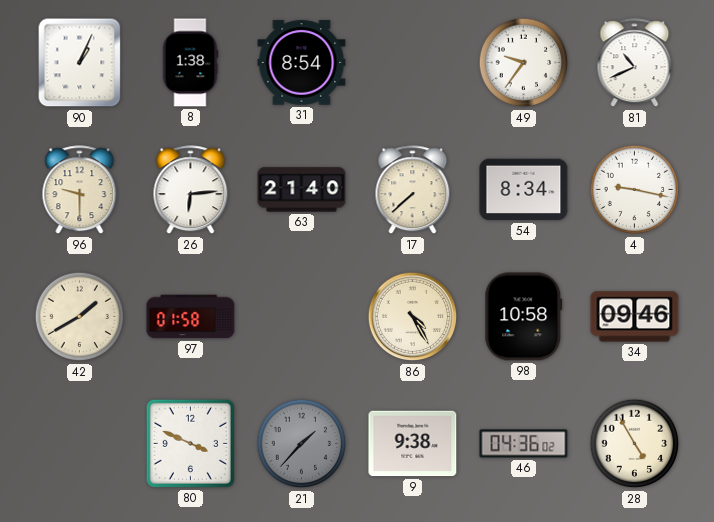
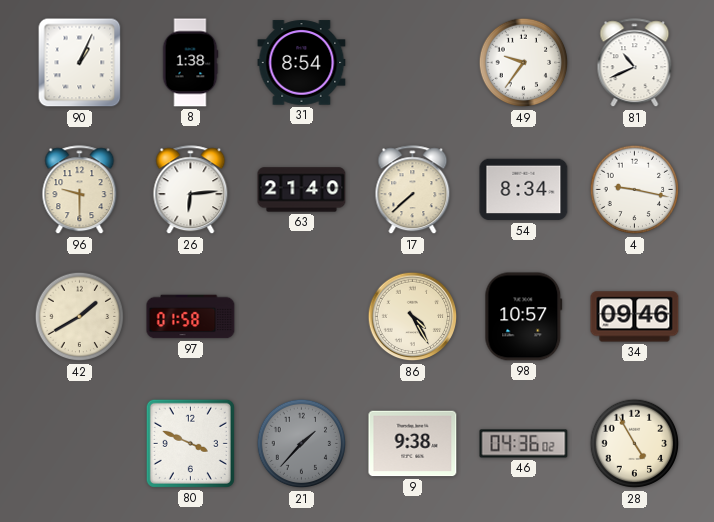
98: 10:58 -> 10:57 (524, 317)
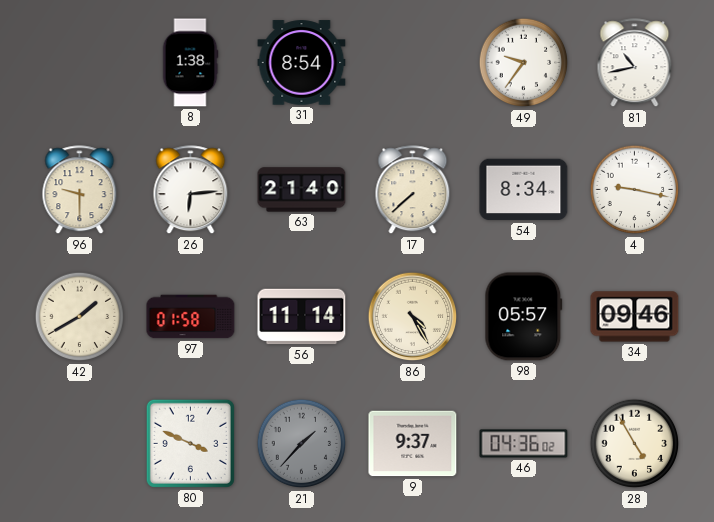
90: 1:04 -> none (80, 63)
81: 10:41 -> 10:43 (635, 63)
56: none -> 11:14 (302, 317)
98: 10:57 -> 05:57 (524, 317)
9: 9:38 -> 9:37 (413, 444)
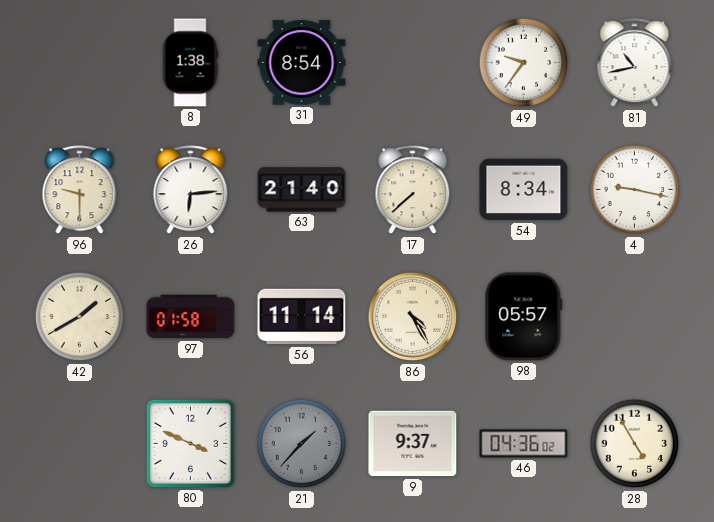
34: 09:46 -> none (635, 317)
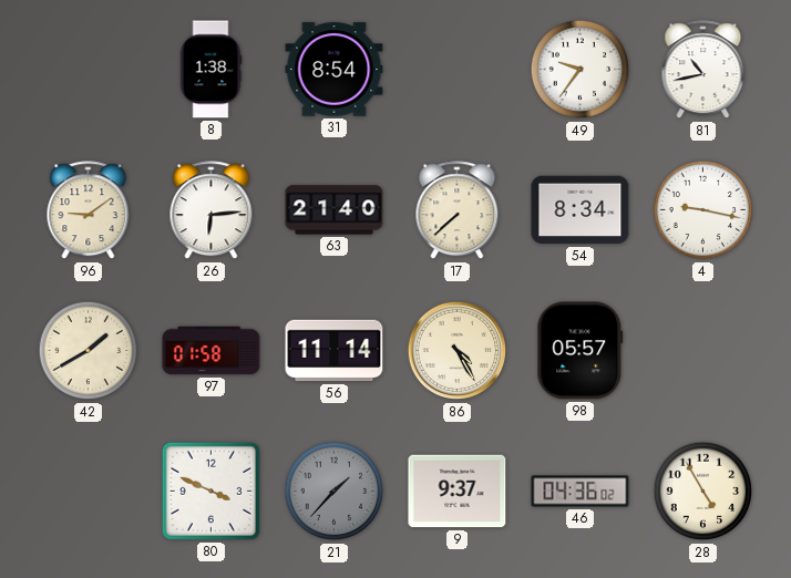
96: 9:30 -> 9:09 (89, 210)
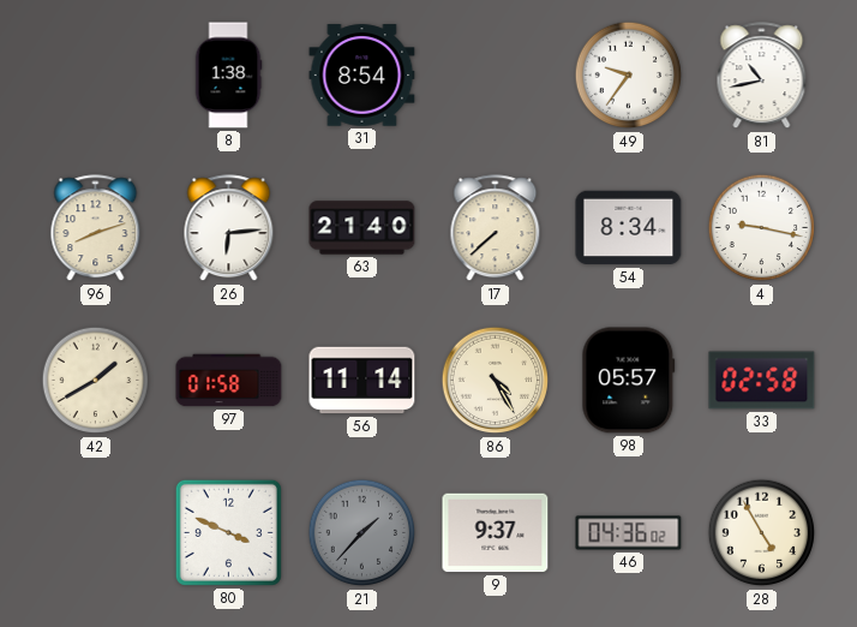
96: 9:09 -> 8:12 (96, 228)
33: none -> 02:58 (762, 381)
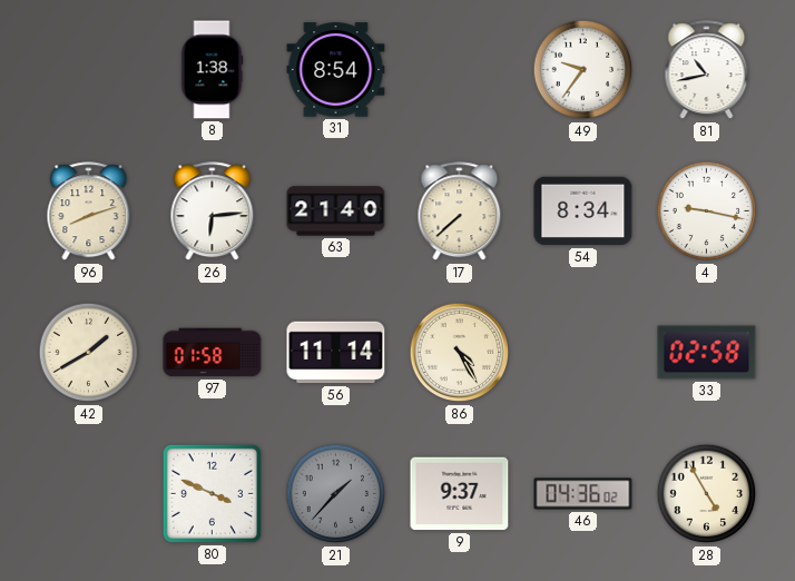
98: 05:57 -> none (629, 381)
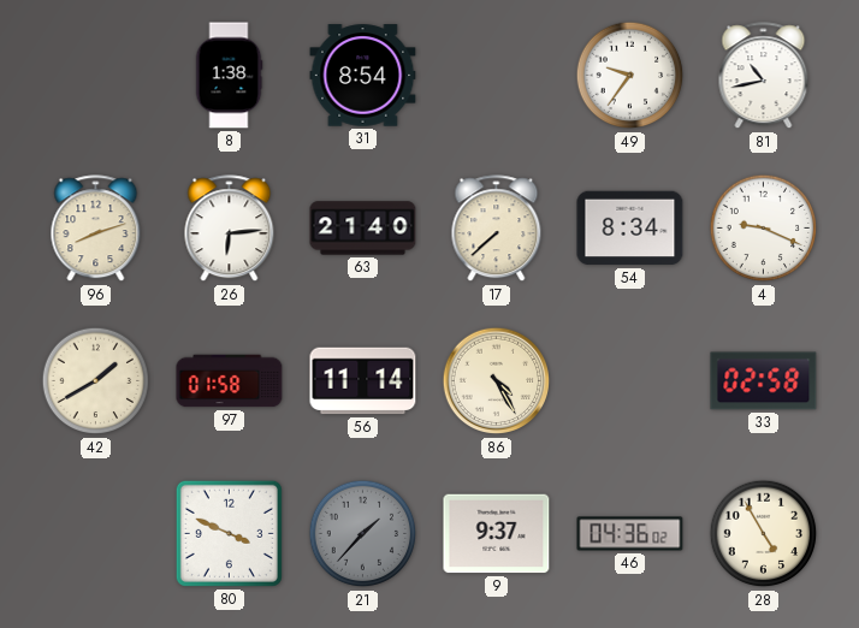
4: 9:17 -> 9:19 (764, 229)
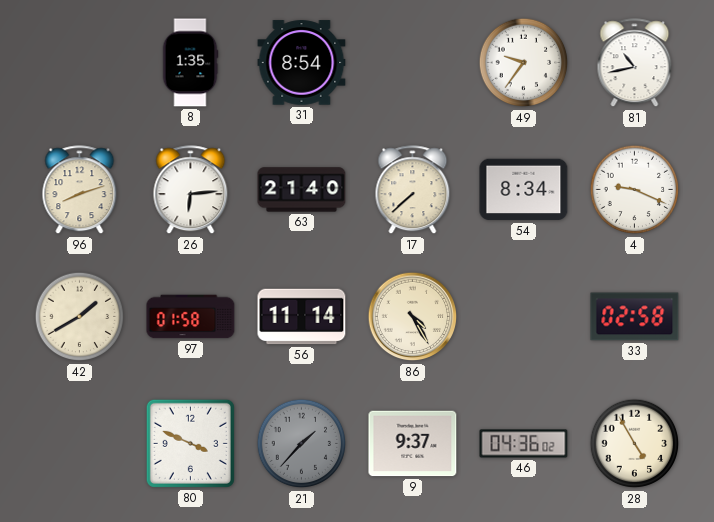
8: 1:38 -> 1:35 (190, 63)
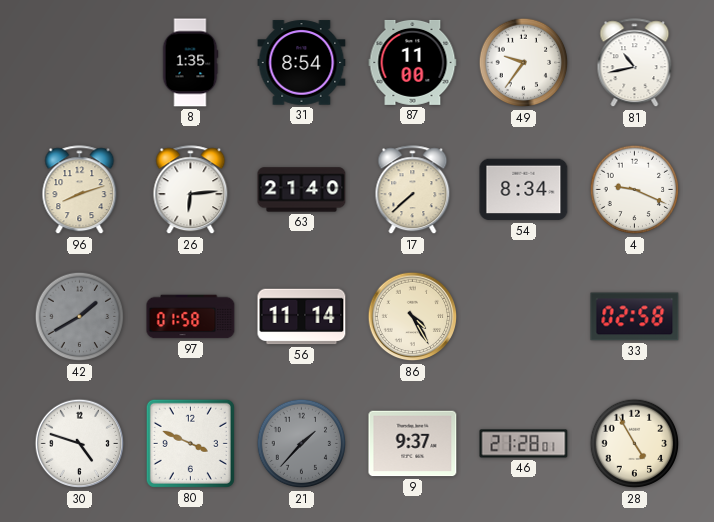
87: none -> 11:00 (413, 62)
42 dial: cream -> grey (80, 317)
30: none -> 4:48 (80, 444)
46: 04:36 -> 21:28 (524, 444)
